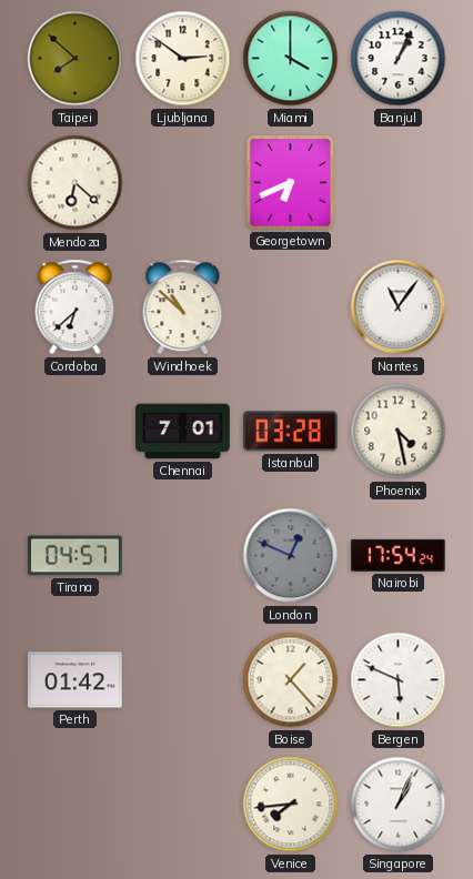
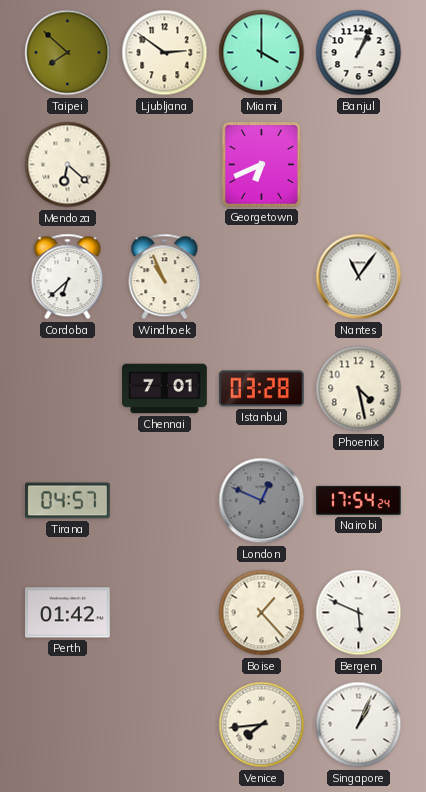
Windhoek: 10:52 -> 10:56 (165, 277)
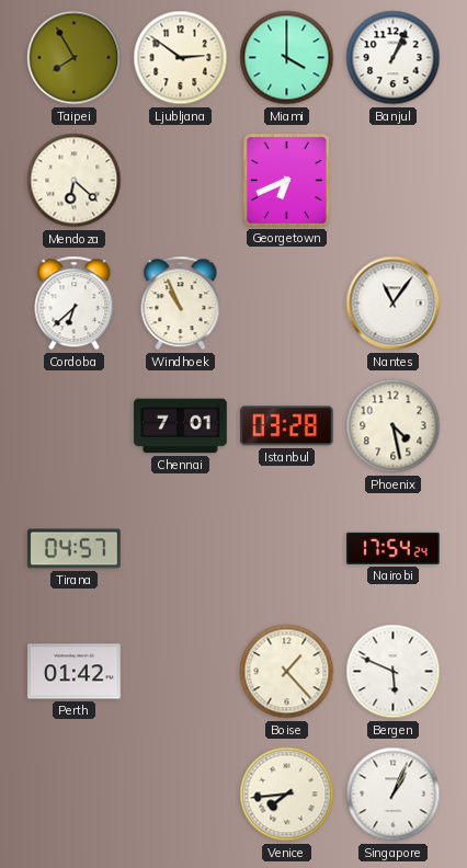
Taipei: 7:52 -> 7:55 (75, 58)
London: 12:49 -> none (262, 501)
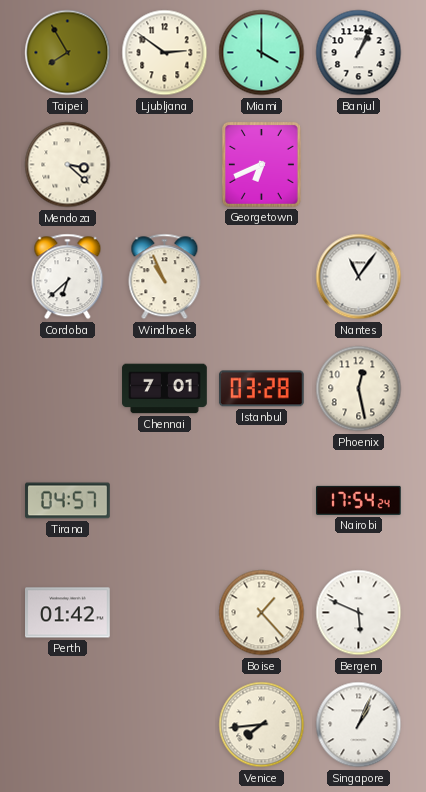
Mendoza: 6:22 -> 3:22 (68, 165)
Phoenix: 4:28 -> 12:28 (359, 389)
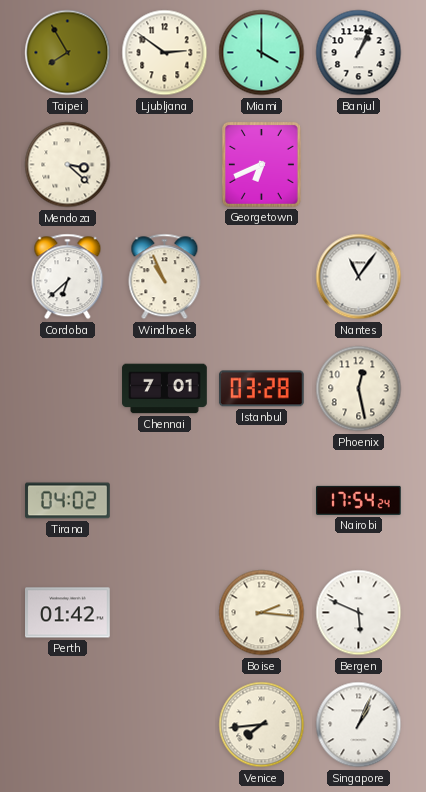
Tirana: 04:57 -> 04:02 (68, 501)
Boise: 1:23 -> 2:16 (262, 613)
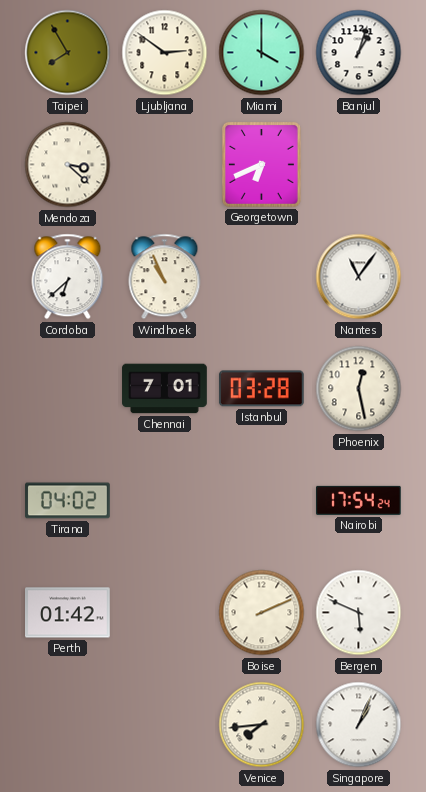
Banjul: 1:04 -> 1:03 (359, 53)
Boise: 2:16 -> 2:11 (262, 613)
